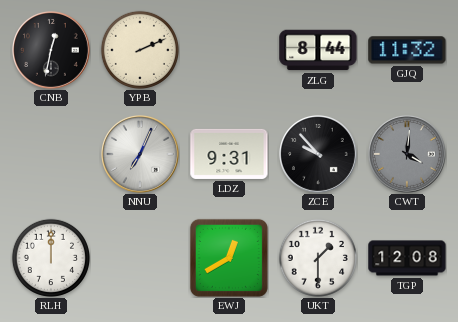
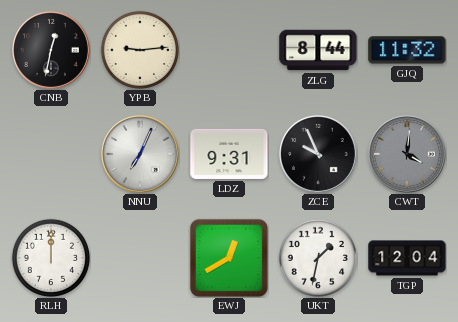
YPB: 2:11 -> 9:14 (139, 49)
ZCE: 9:53 -> 9:56 (318, 154)
UKT: 1:30 -> 1:32 (317, 257)
TGP: 12:08 -> 12:04 (407, 258)
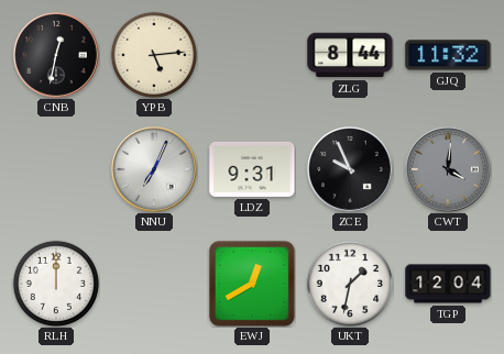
YPB: 9:14 -> 5:14 (153, 54)
